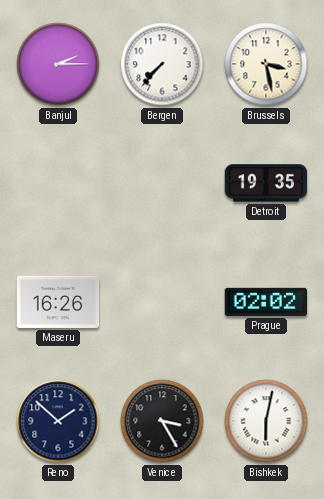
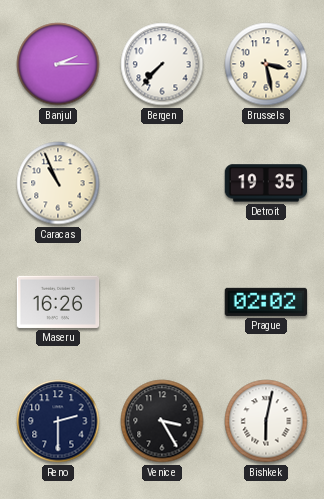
Caracas: none -> 10:56 (58, 183)
Reno: 1:52 -> 2:30 (58, 421)
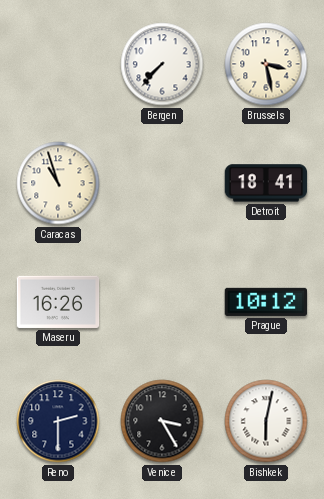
Banjul: 2:15 -> none (58, 64)
Caracas: 10:56 -> 10:57 (58, 183)
Detroit: 19:35 -> 18:41 (266, 183)
Prague: 02:02 -> 10:12 (266, 302)
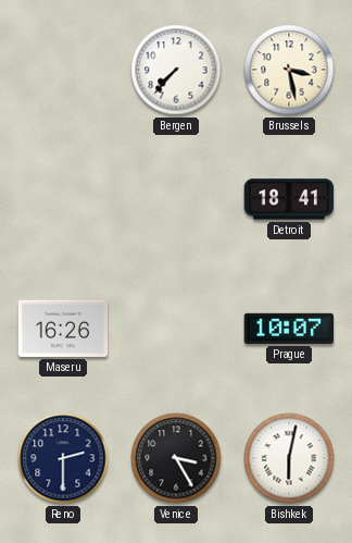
Caracas: 10:57 -> none (58, 183)
Prague: 10:12 -> 10:07 (289, 329)
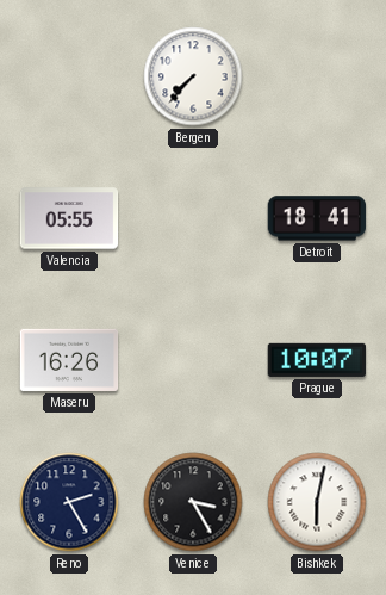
Brussels: 3:28 -> none (289, 70)
Valencia: none -> 05:55 (69, 218)
Reno: 2:30 -> 2:25 (69, 502)
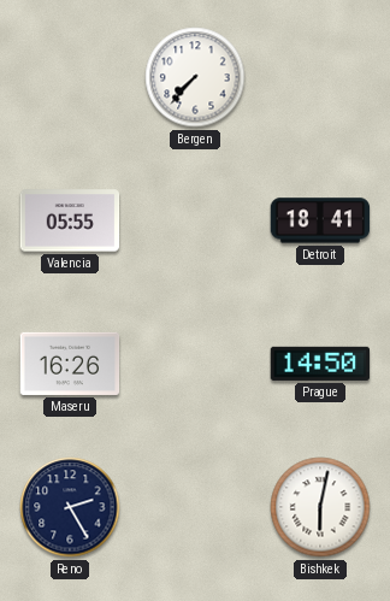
Prague: 10:07 -> 14:50 (320, 364)
Venice: 3:25 -> none (193, 502)
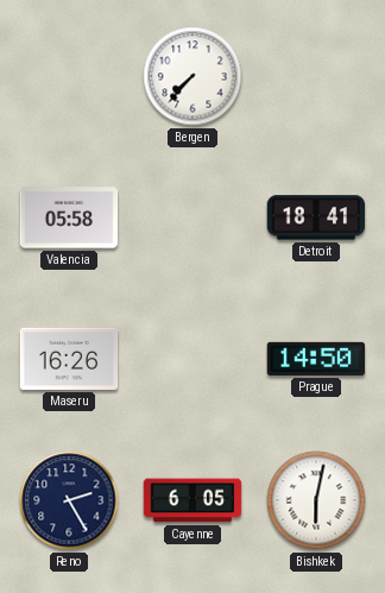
Valencia: 05:55 -> 05:58 (69, 217)
Cayenne: none -> 6:05 (192, 500)
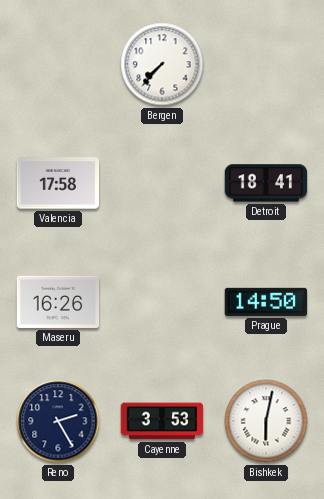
Valencia: 05:58 -> 17:58 (58, 183)
Cayenne: 6:05 -> 3:53 (162, 421)
